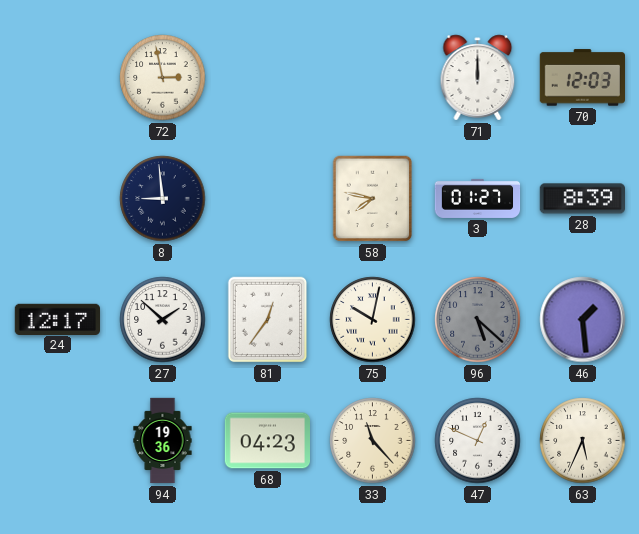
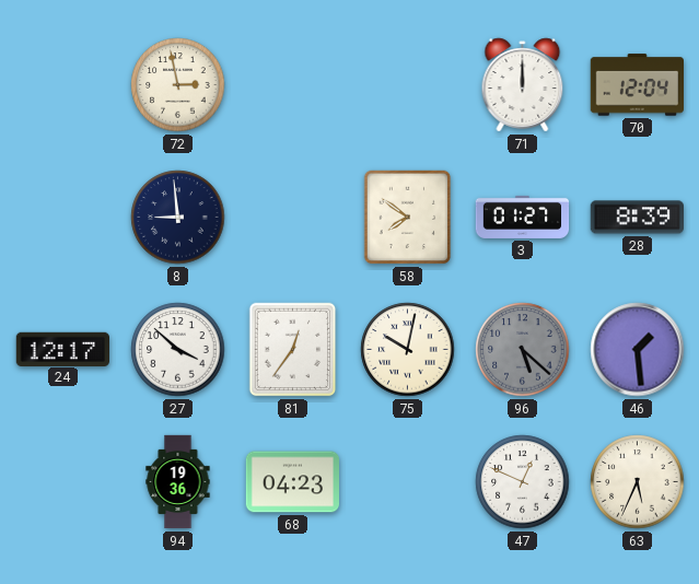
70: 12:03 -> 12:04 (637, 85)
58: 7:47 -> 7:51 (408, 218)
27: 1:52 -> 3:52 (178, 350)
33: 11:23 -> none (373, 441)
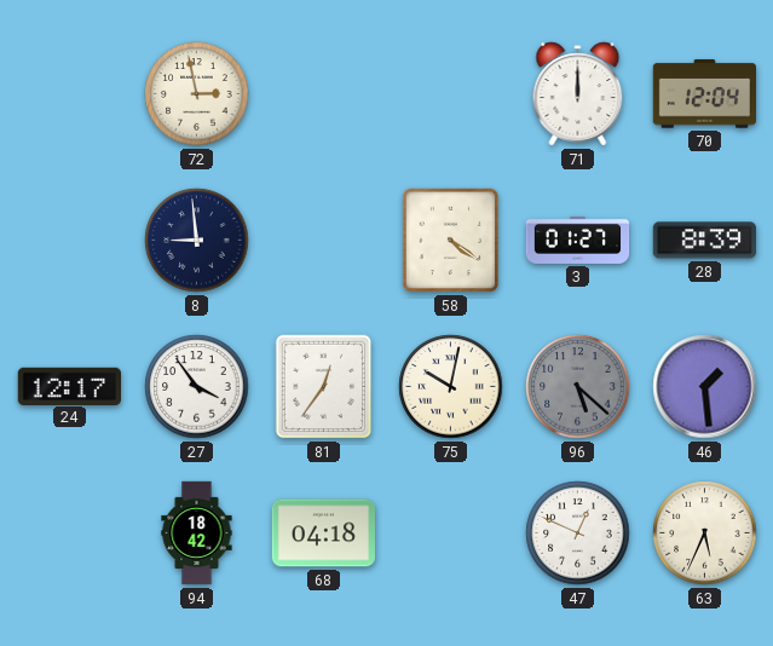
58: 7:51 -> 4:21 (451, 241)
27: 3:52 -> 3:54 (197, 387)
94: 19:36 -> 18:42 (197, 533)
68: 04:23 -> 04:18 (323, 533)
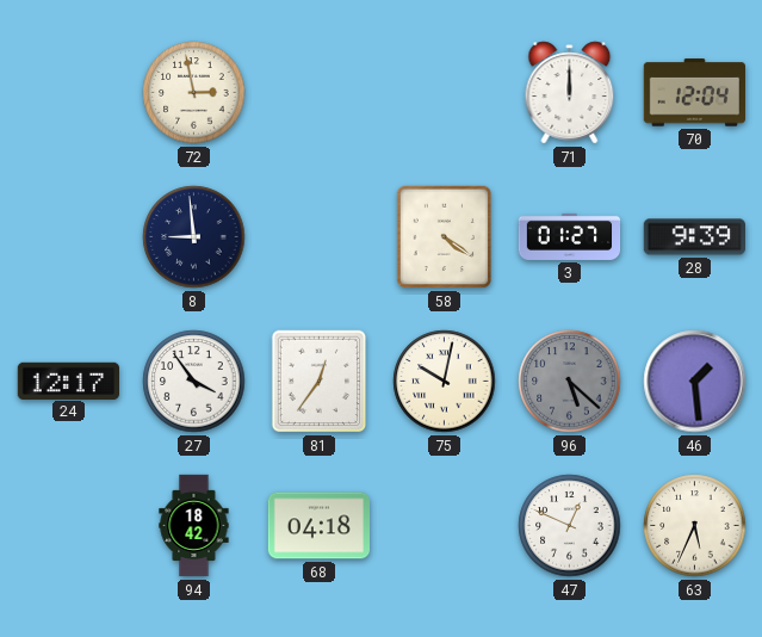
28: 8:39 -> 9:39 (694, 237)
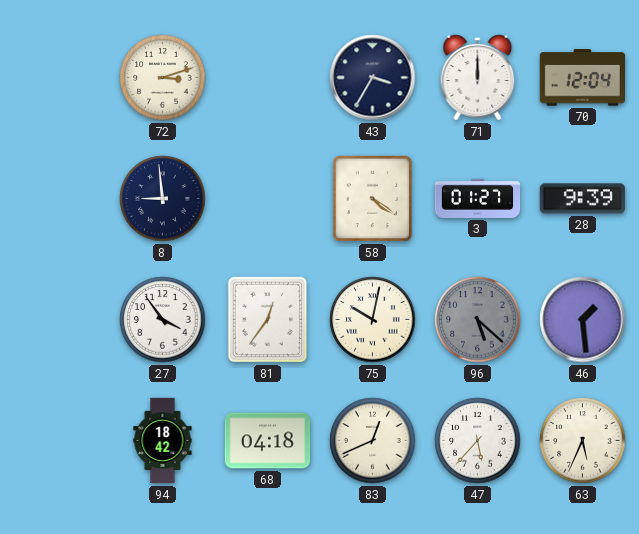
72: 2:58 -> 3:12 (163, 78)
43: none -> 3:35 (373, 78)
24: 12:17 -> none (68, 381)
83: none -> 12:41 (373, 441)
47: 12:49 -> 5:37 (478, 441)
